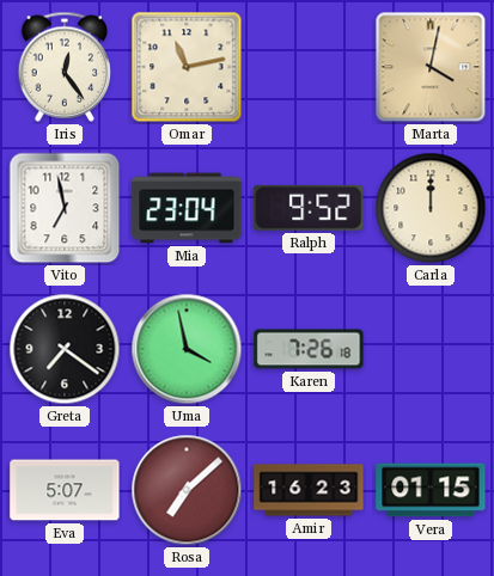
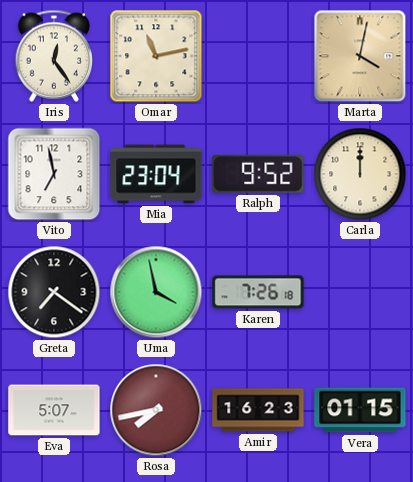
Rosa: 7:08 -> 7:43 (156, 410)
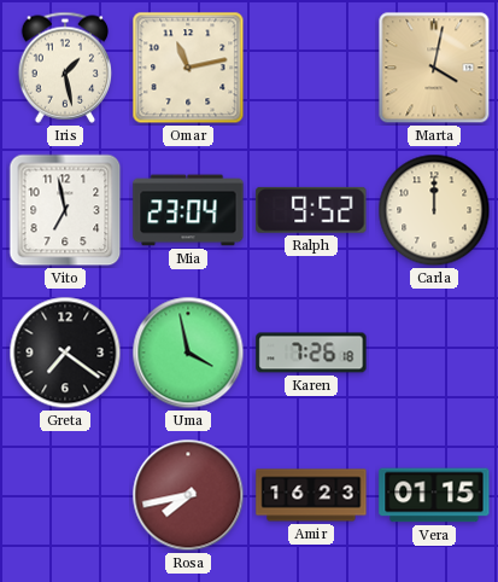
Iris: 12:24 -> 1:28 (65, 68)
Eva: 5:07 -> none (54, 410)
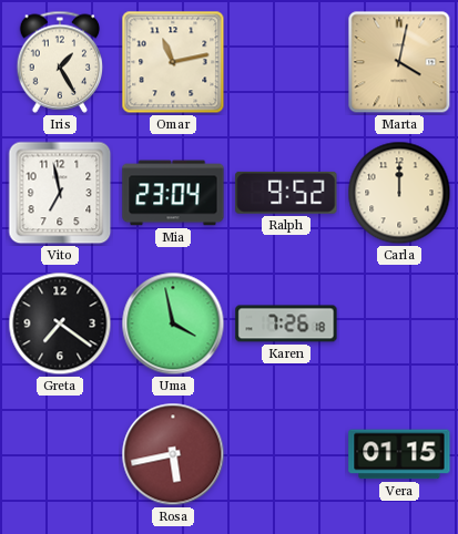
Iris: 1:28 -> 1:25 (60, 62)
Rosa: 7:43 -> 5:43 (173, 454)
Amir: 16:23 -> none (311, 495)
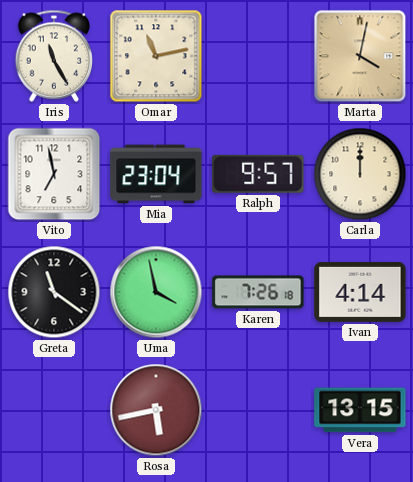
Iris: 1:25 -> 11:25 (54, 56)
Ralph: 9:52 -> 9:57 (258, 174)
Greta: 7:21 -> 11:21 (54, 292)
Ivan: none -> 4:14 (360, 292)
Vera: 01:15 -> 13:15 (360, 410)
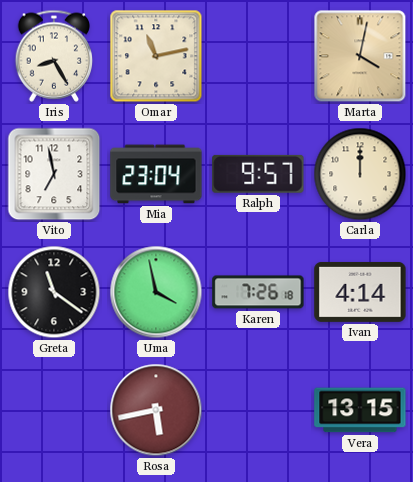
Iris: 11:25 -> 8:25 (54, 56)
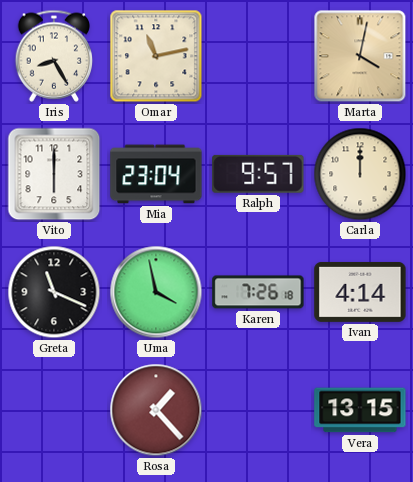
Vito: 6:58 -> 6:00 (54, 174)
Greta: 11:21 -> 11:19 (54, 292)
Rosa: 5:43 -> 1:23 (156, 410)
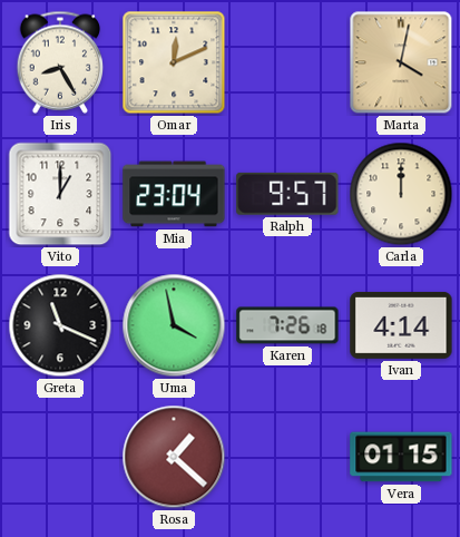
Omar: 11:13 -> 12:11 (174, 62)
Vito: 6:00 -> 1:00 (60, 194)
Rosa: 1:23 -> 1:22 (174, 457)
Vera: 13:15 -> 01:15 (401, 457)
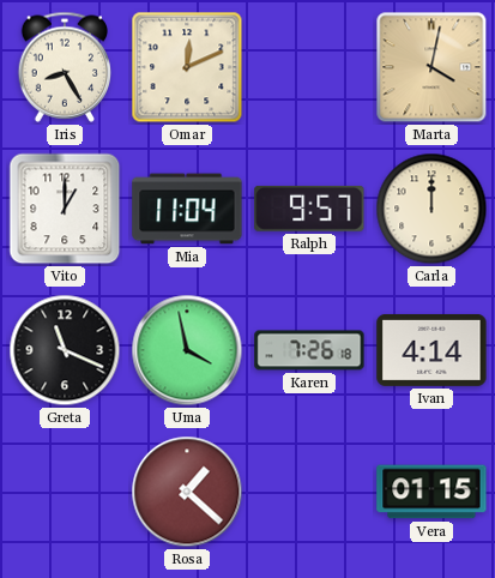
Mia: 23:04 -> 11:04 (187, 209)
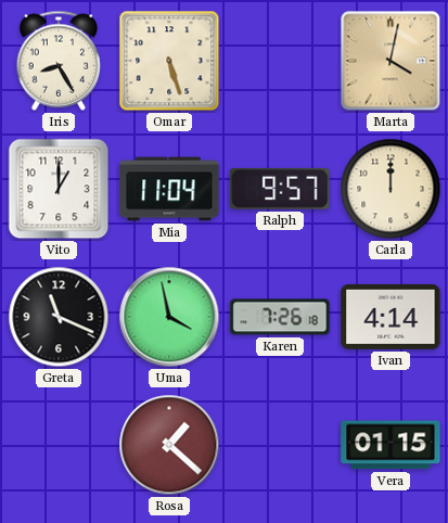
Omar: 12:11 -> 5:27 (169, 61)
